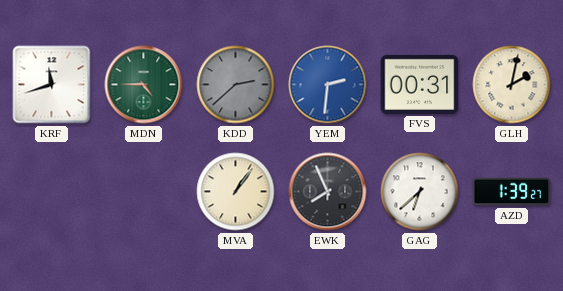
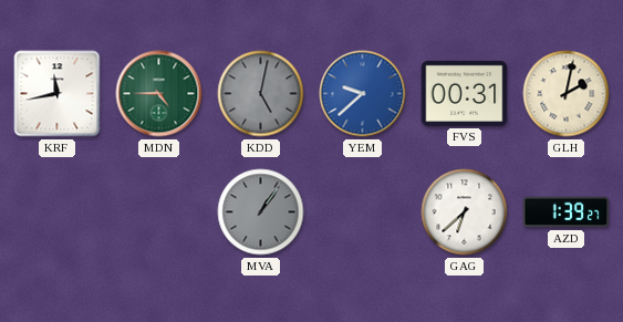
KRF: 11:42 -> 11:43 (58, 94)
KDD: 2:38 -> 5:02 (261, 94)
YEM: 2:31 -> 9:38 (363, 94)
MVA dial: cream -> grey (261, 212)
EWK: 7:56 -> none (328, 192)
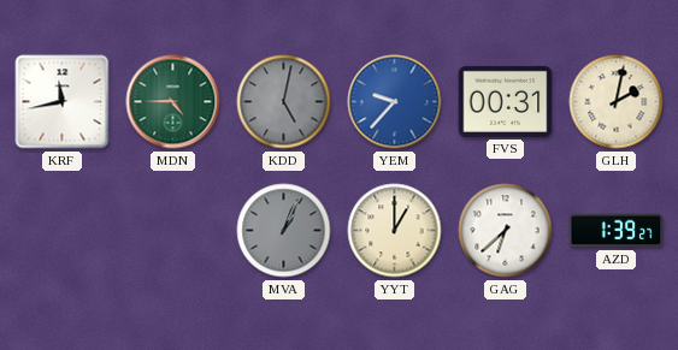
YEM: 9:38 -> 9:37 (395, 102)
MVA: 1:06 -> 1:04 (284, 231)
YYT: none -> 1:00 (395, 231)
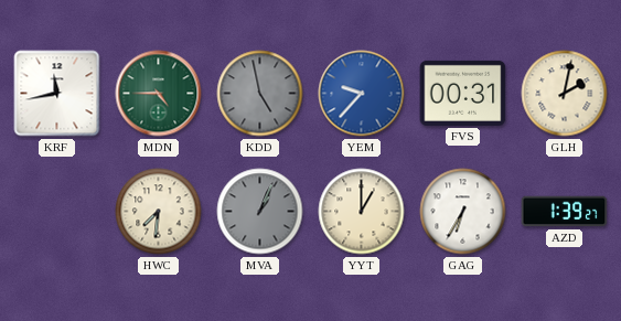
KDD: 5:02 -> 4:58 (260, 94)
HWC: none -> 7:31 (159, 212)
GAG: 6:38 -> 6:35 (463, 212)
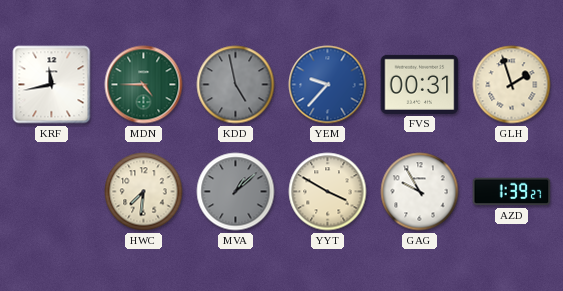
GLH: 2:02 -> 1:57 (512, 85)
MVA: 1:04 -> 1:08 (236, 192)
YYT: 1:00 -> 3:50 (328, 192)
GAG: 6:35 -> 9:55 (420, 192)
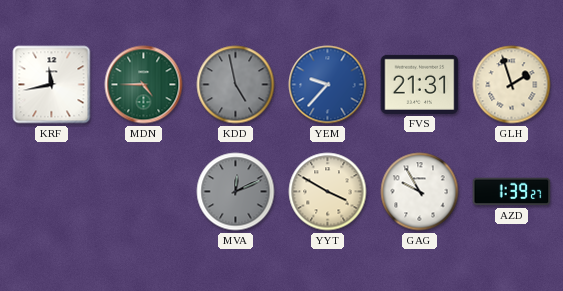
FVS: 00:31 -> 21:31 (420, 84)
HWC: 7:31 -> none (144, 192)
MVA: 1:08 -> 12:11 (236, 192)
